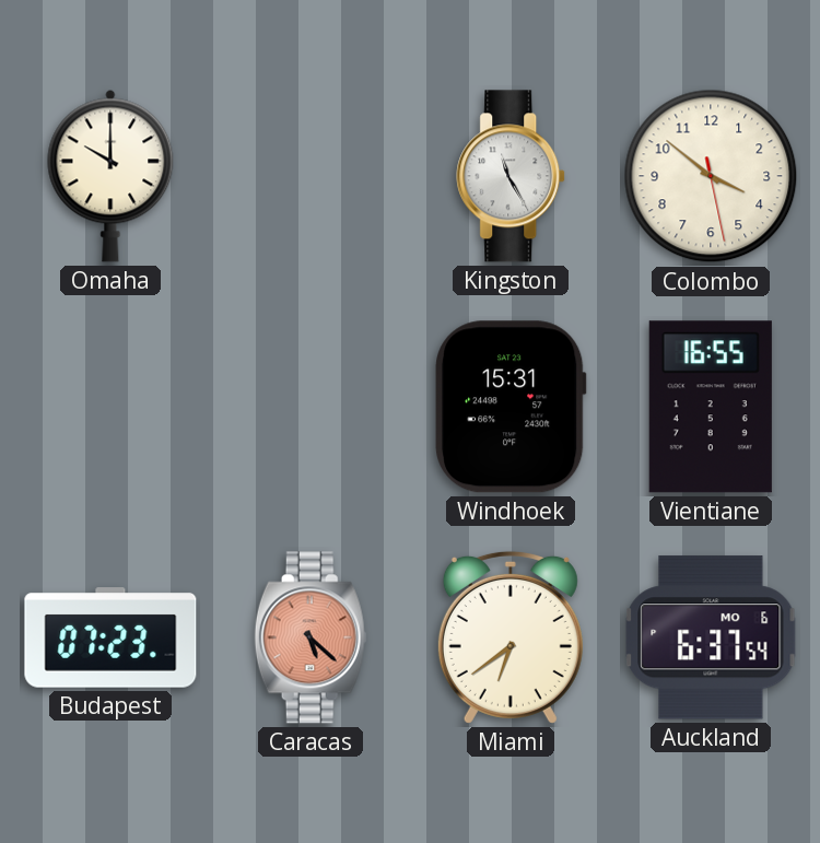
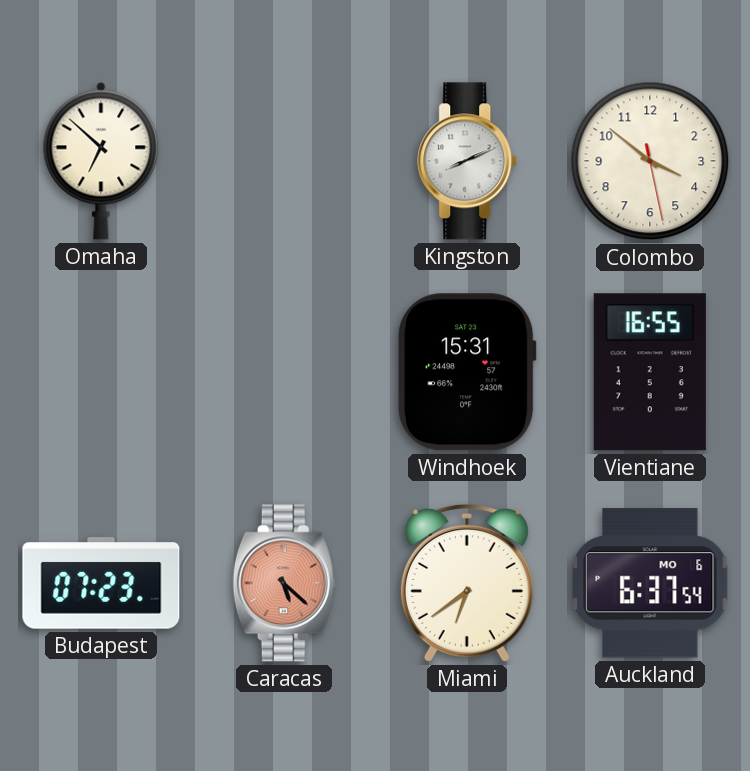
Omaha: 10:00 -> 6:52 (101, 161)
Kingston: 11:25 -> 8:11 (468, 161)
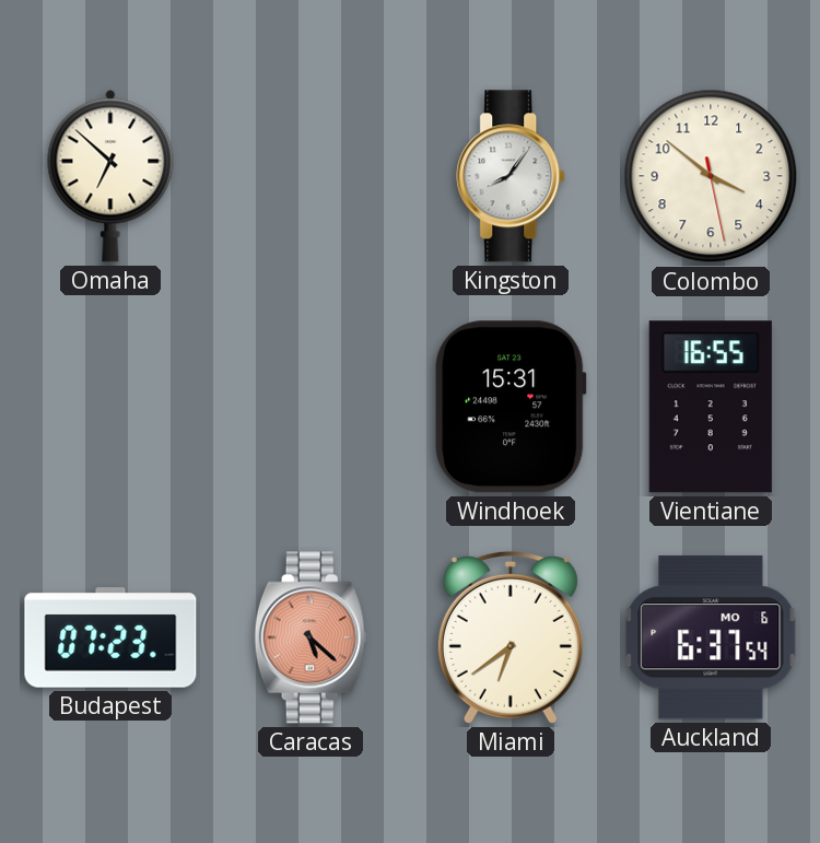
Kingston: 8:11 -> 8:06 (512, 176)
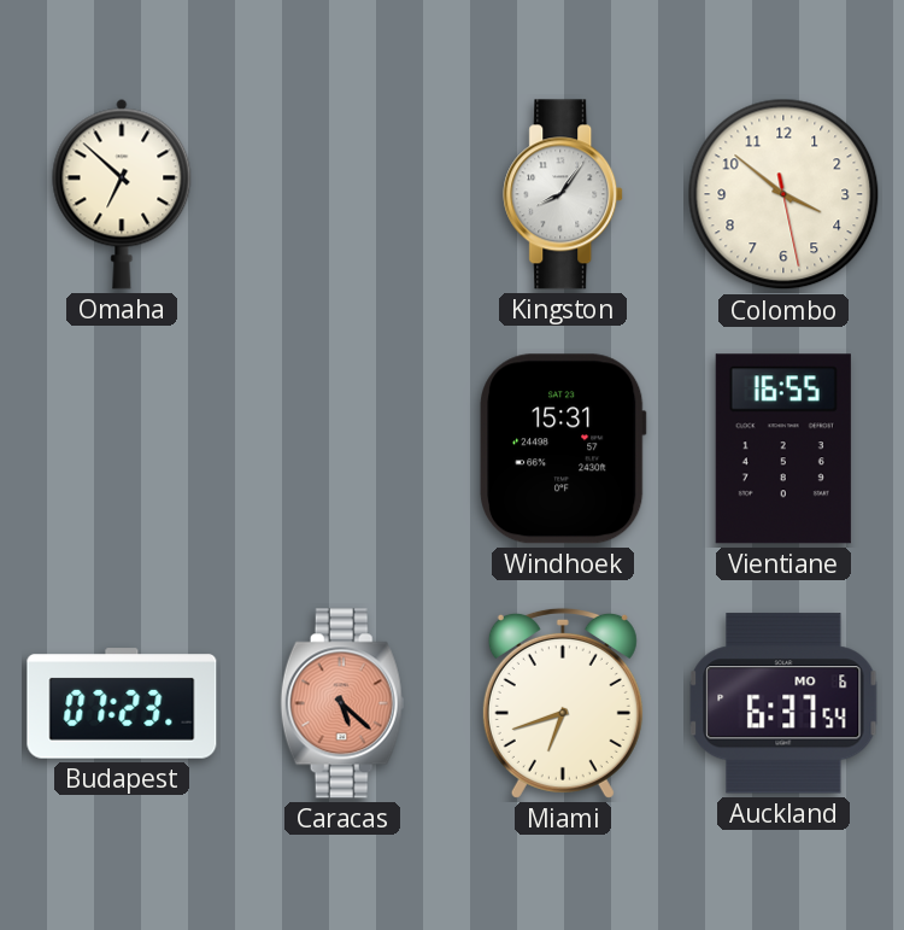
Miami: 6:39 -> 6:42 (563, 703)
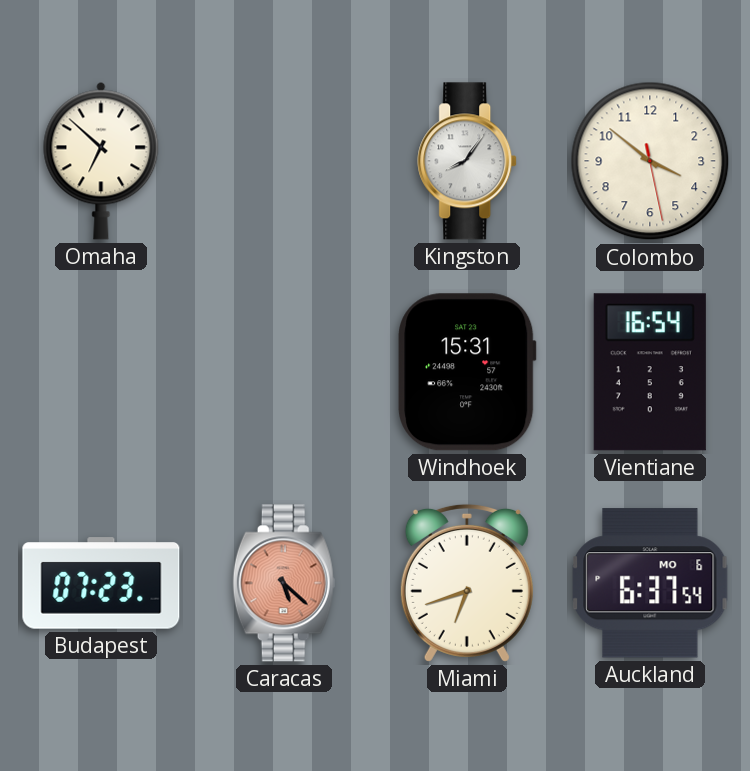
Vientiane: 16:55 -> 16:54 (650, 372)
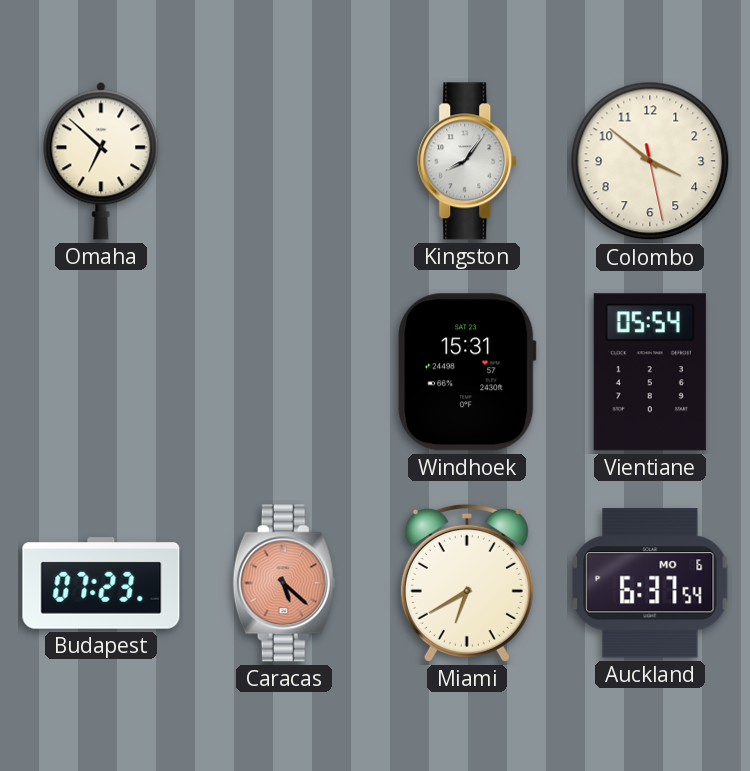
Vientiane: 16:54 -> 05:54 (650, 372)
Miami: 6:42 -> 6:40 (467, 583)
